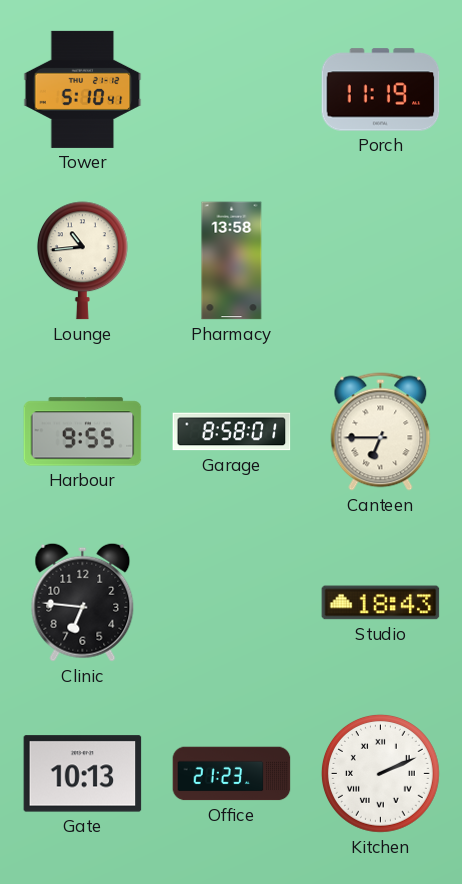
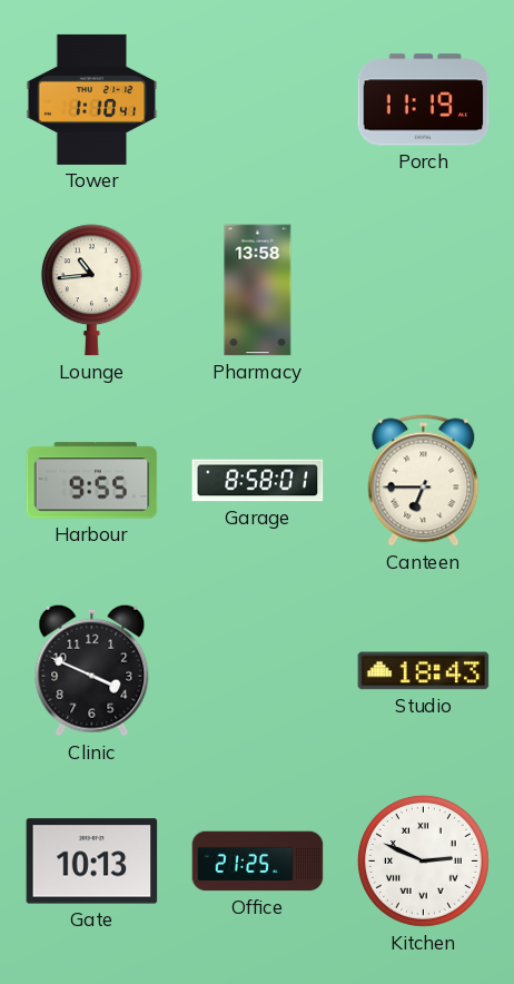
Tower: 5:10 -> 1:10 (92, 99)
Clinic: 6:46 -> 3:49 (92, 670)
Office: 21:23 -> 21:25 (258, 862)
Kitchen: 2:11 -> 2:49 (423, 860)
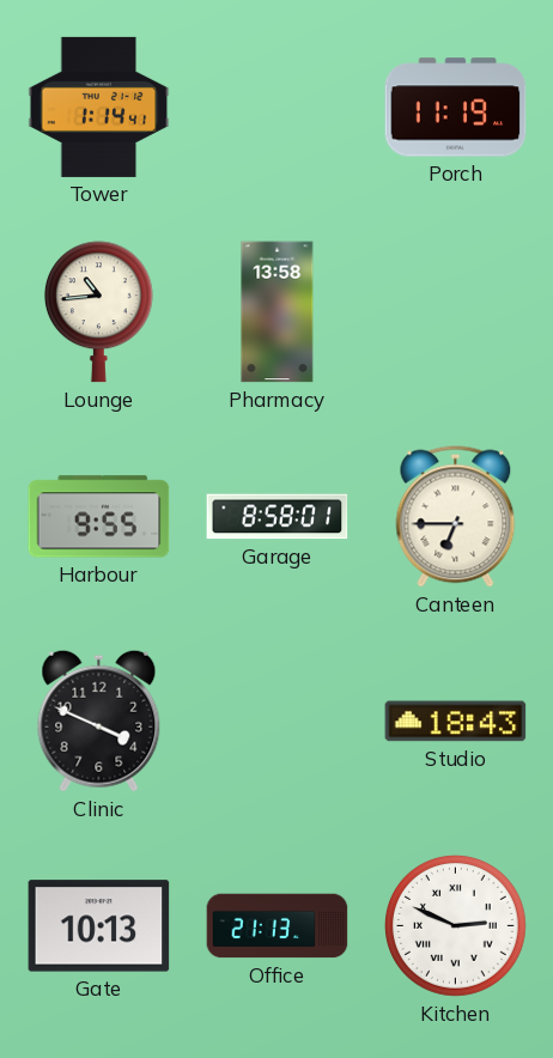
Tower: 1:10 -> 1:14 (99, 107)
Office: 21:25 -> 21:13 (278, 926)
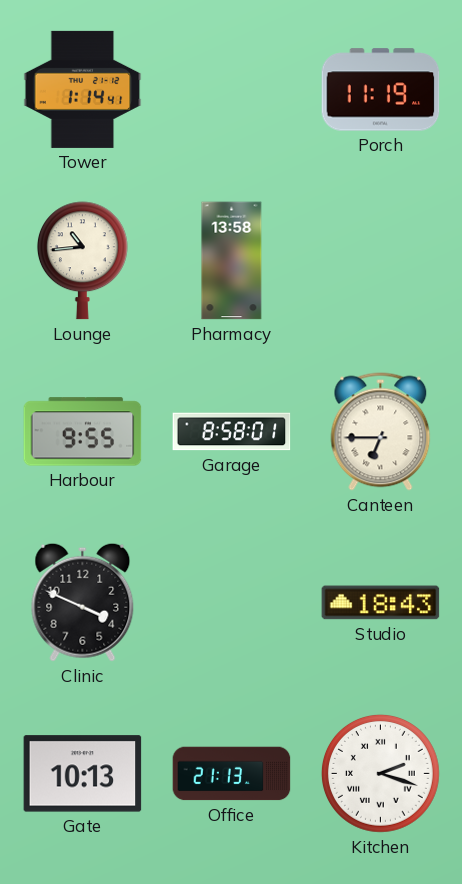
Kitchen: 2:49 -> 2:18 (380, 773)
